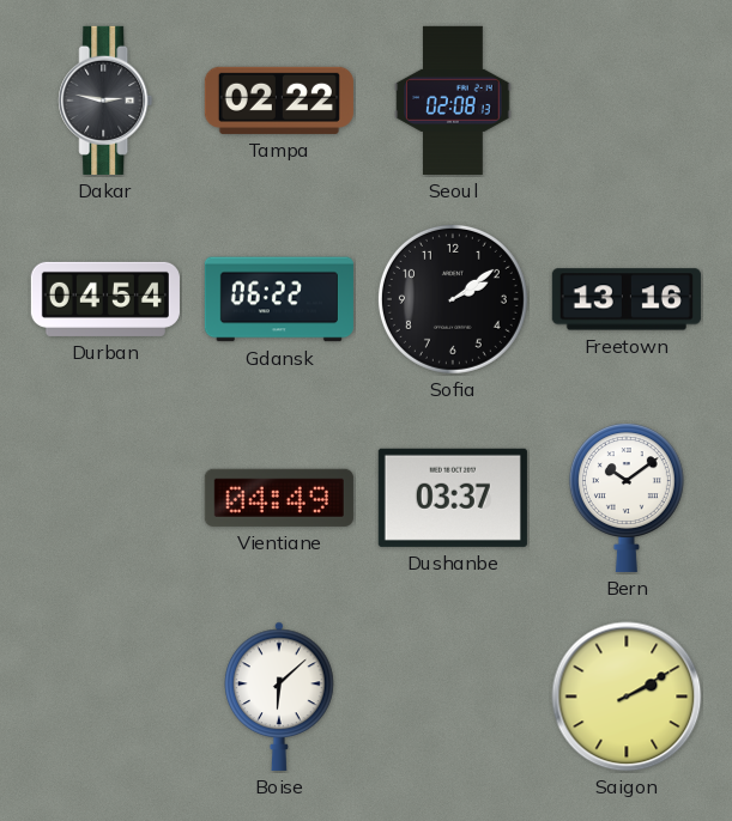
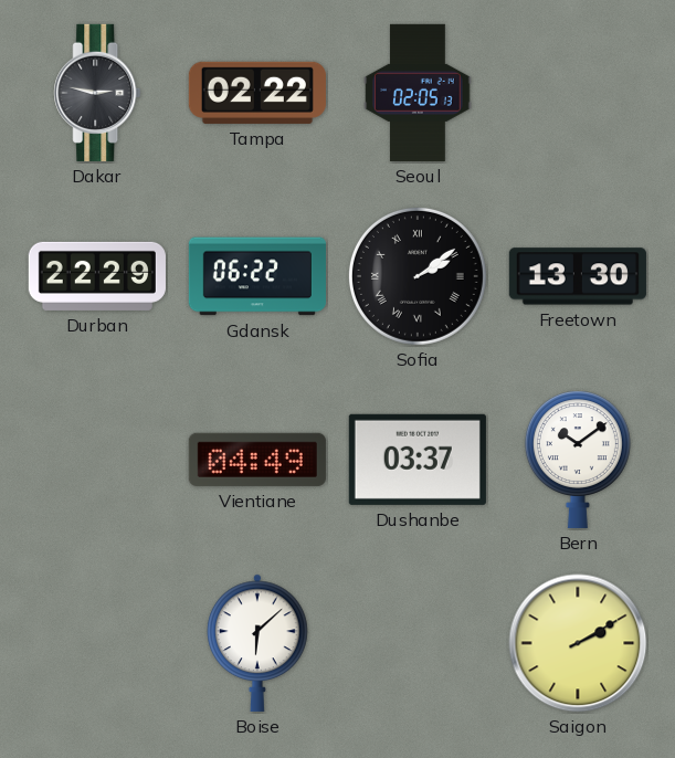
Seoul: 02:08 -> 02:05 (418, 93)
Durban: 04:54 -> 22:29 (97, 276)
Sofia numerals: Arabic -> Roman (418, 276)
Freetown: 13:16 -> 13:30 (578, 276)
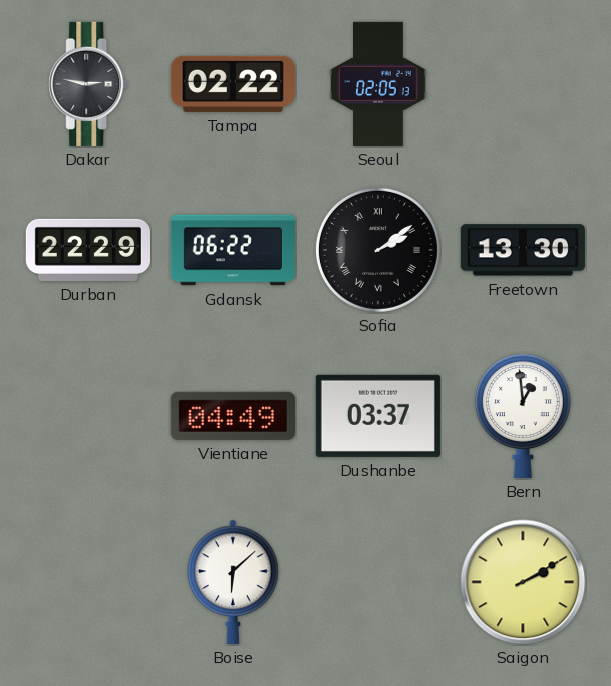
Bern: 10:09 -> 12:59 (523, 416)
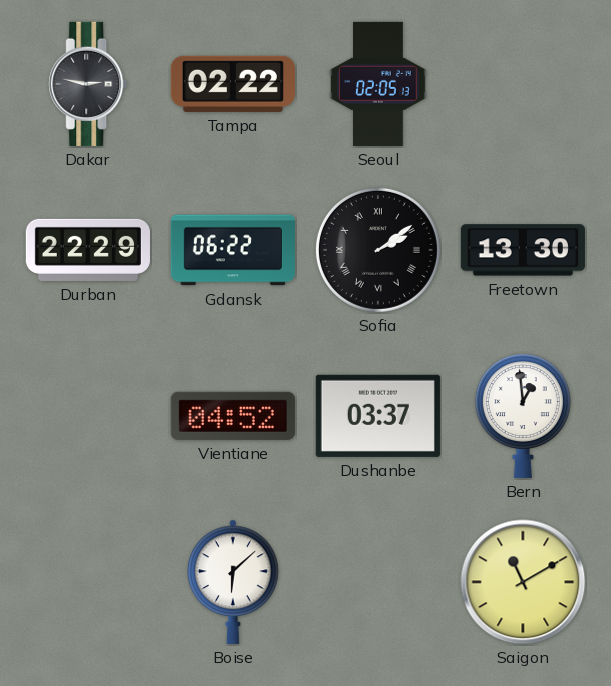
Vientiane: 04:49 -> 04:52 (233, 416)
Saigon: 2:10 -> 11:10 (523, 582)
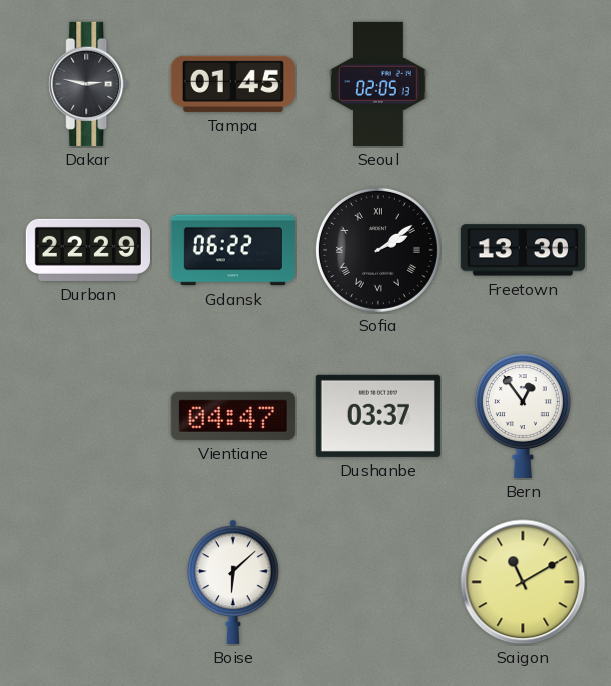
Tampa: 02:22 -> 01:45 (233, 84)
Vientiane: 04:52 -> 04:47 (233, 416)
Bern: 12:59 -> 12:54 (523, 416)
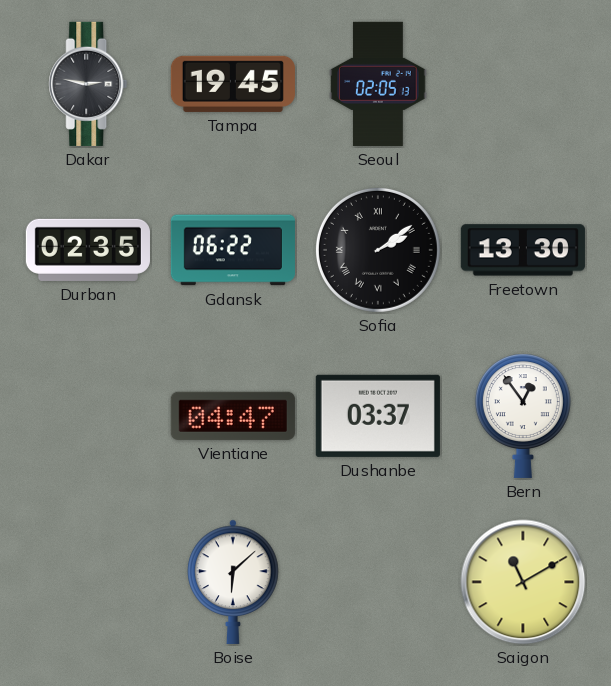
Tampa: 01:45 -> 19:45 (233, 84)
Durban: 22:29 -> 02:35 (88, 250)
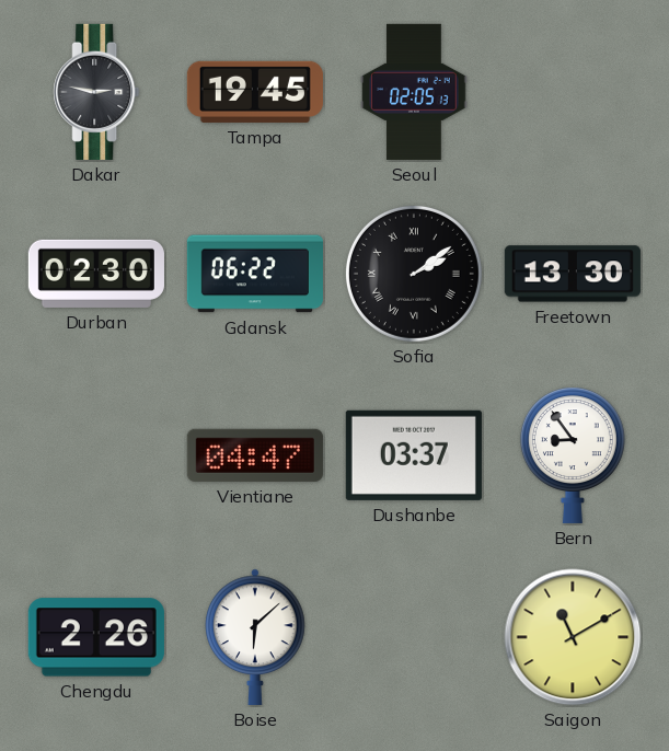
Durban: 02:35 -> 02:30 (96, 274)
Bern: 12:54 -> 8:54 (573, 455)
Chengdu: none -> 2:26 (96, 637)
